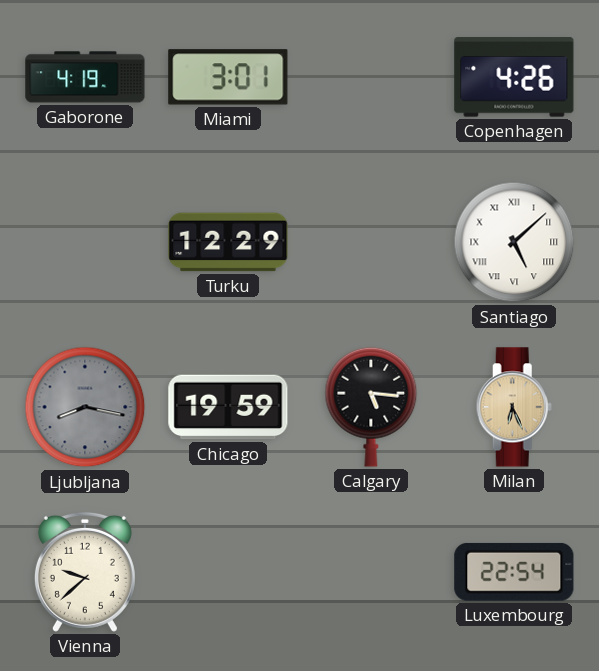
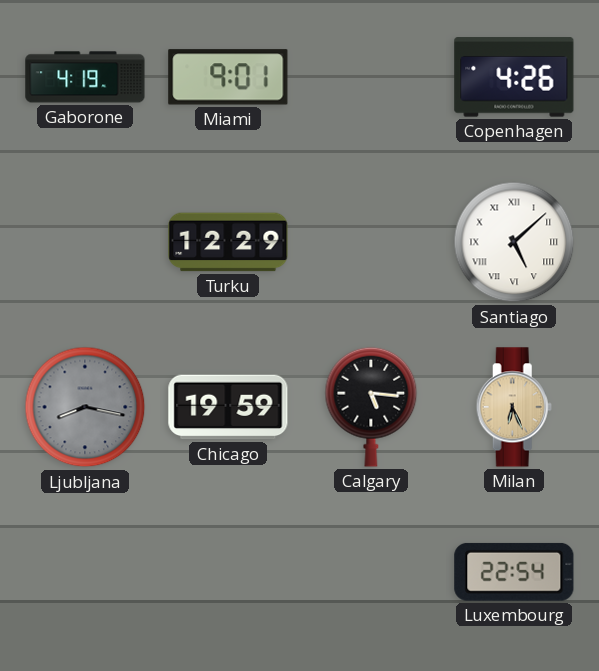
Miami: 3:01 -> 9:01 (228, 77)
Vienna: 9:38 -> none (85, 572)
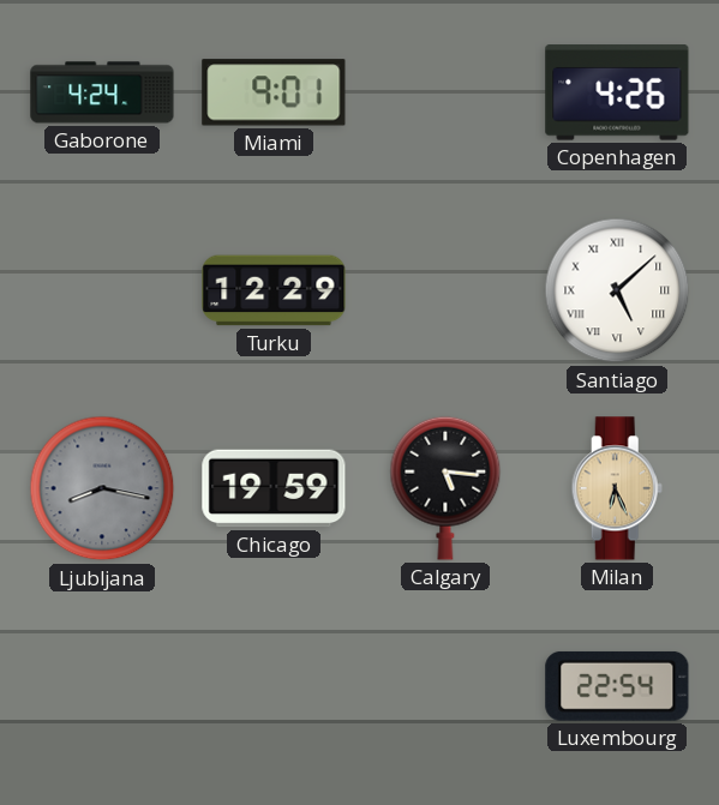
Gaborone: 4:19 -> 4:24 (102, 92)
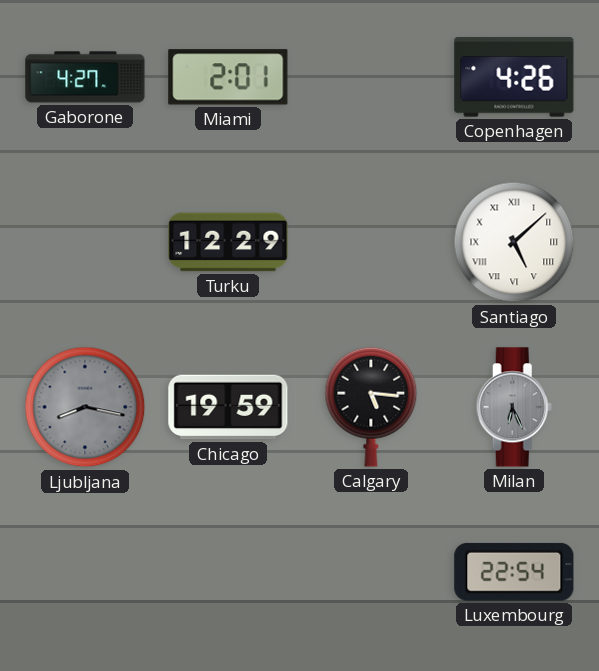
Gaborone: 4:24 -> 4:27 (85, 77)
Miami: 9:01 -> 2:01 (228, 77)
Milan dial: champagne -> grey (514, 407)
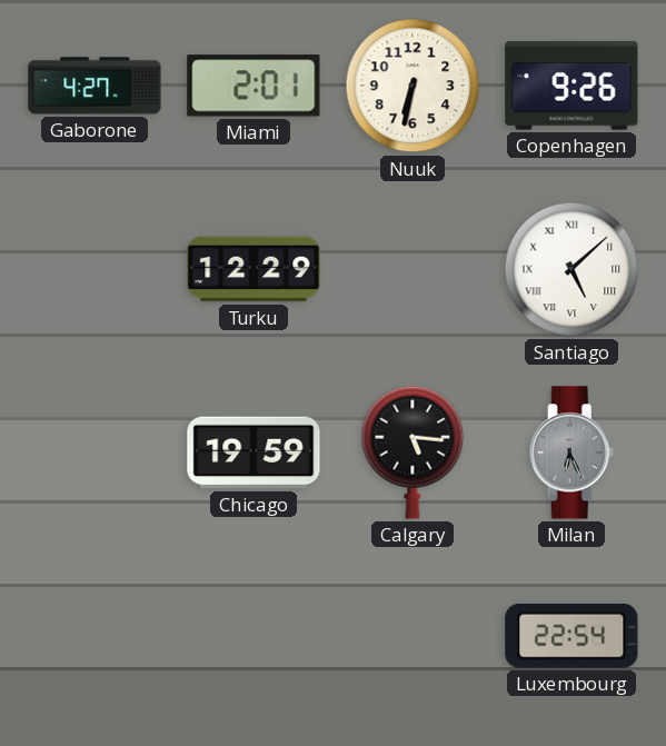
Nuuk: none -> 6:32 (412, 86)
Copenhagen: 4:26 -> 9:26 (571, 86)
Ljubljana: 8:17 -> none (85, 407)
